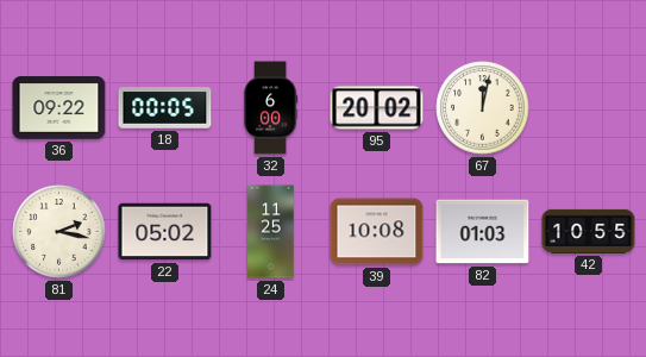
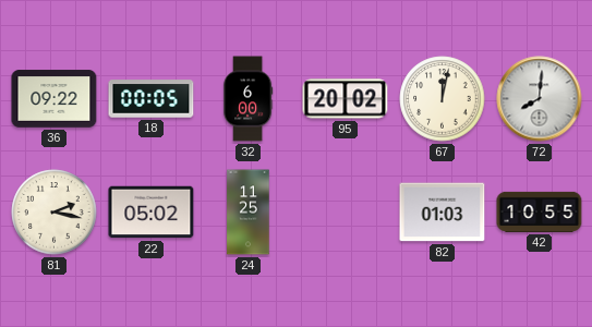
72: none -> 8:01 (540, 99)
39: 10:08 -> none (377, 232)
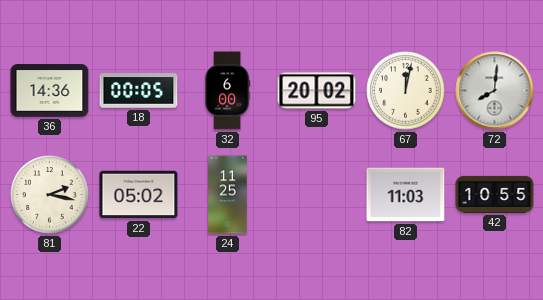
36: 09:22 -> 14:36 (50, 91)
82: 01:03 -> 11:03 (406, 195)
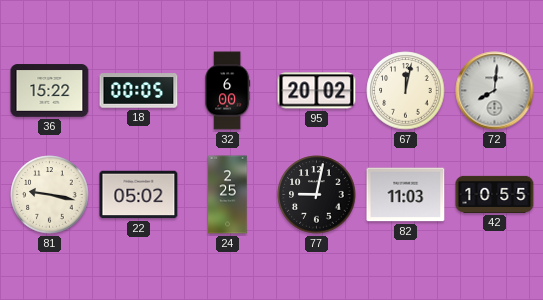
36: 14:36 -> 15:22 (50, 91)
81: 2:17 -> 9:17 (50, 195)
24: 11:25 -> 2:25 (228, 195)
77: none -> 9:02 (317, 195)
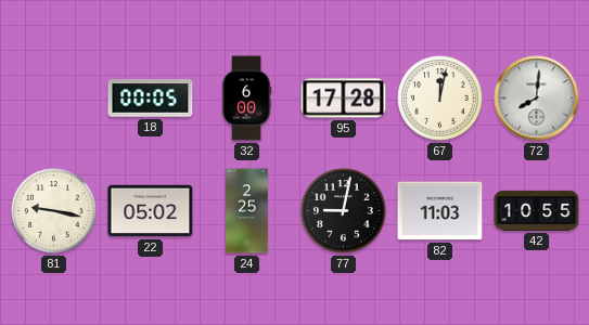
36: 15:22 -> none (50, 91)
95: 20:02 -> 17:28 (344, 99)
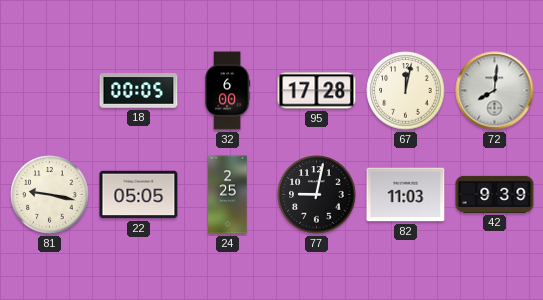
22: 05:02 -> 05:05 (139, 195)
42: 10:55 -> 9:39 (495, 194)
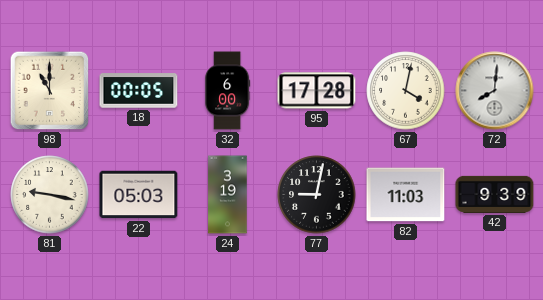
98: none -> 11:00 (50, 91)
67: 12:02 -> 4:02 (406, 91)
22: 05:05 -> 05:03 (139, 195)
24: 2:25 -> 3:19 (228, 195)
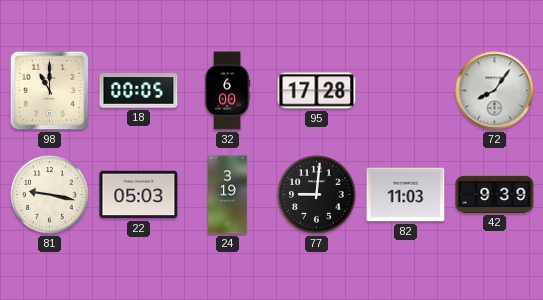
67: 4:02 -> none (406, 91)
72: 8:01 -> 8:06 (495, 91)
77: 9:02 -> 9:01 (317, 195)
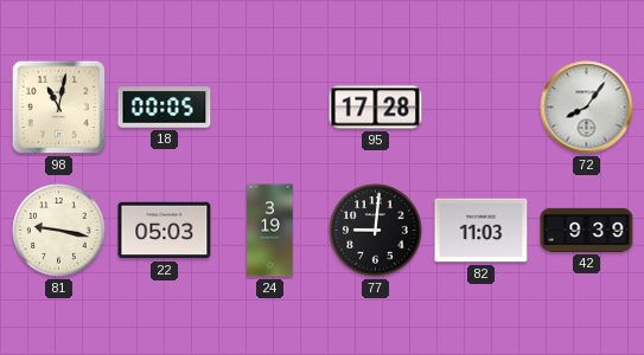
98: 11:00 -> 11:02 (59, 108)
32: 6:00 -> none (227, 91)
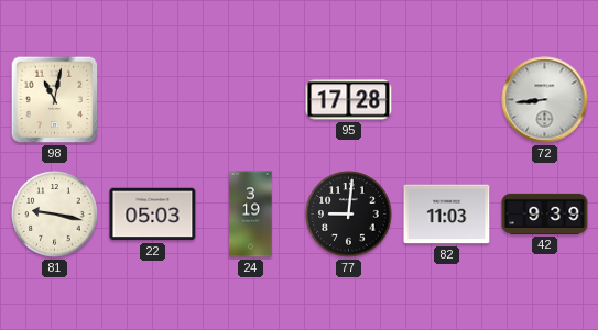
18: 00:05 -> none (165, 108)
72: 8:06 -> 8:44 (545, 100)
